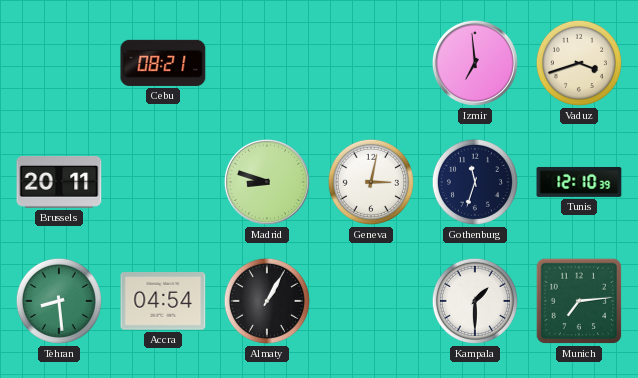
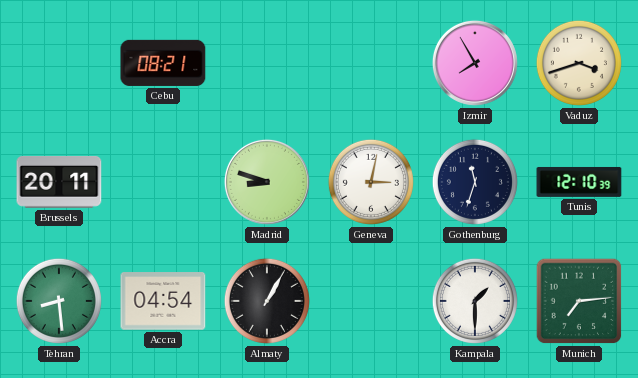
Izmir: 6:59 -> 7:55 (475, 63)
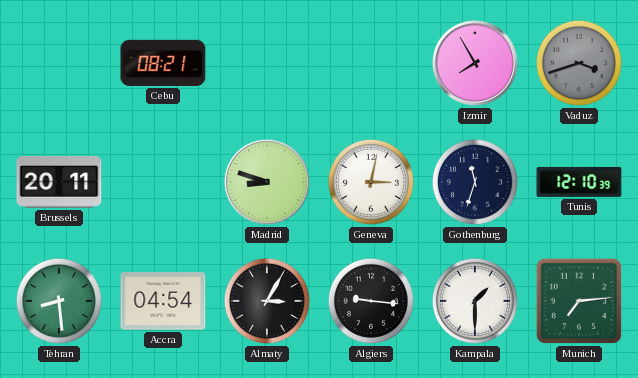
Vaduz dial: cream -> grey (579, 63)
Almaty: 1:05 -> 3:05 (267, 301)
Algiers: none -> 9:16 (371, 301)
